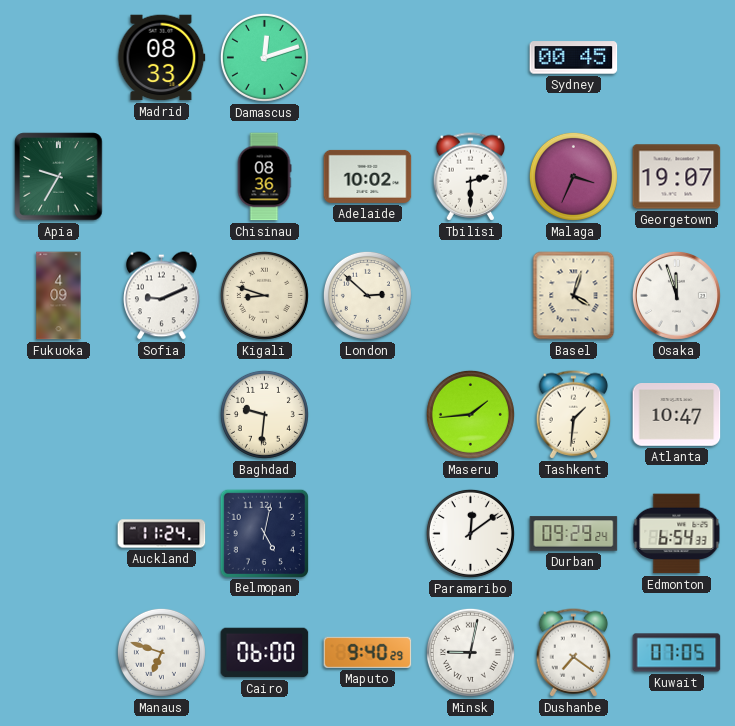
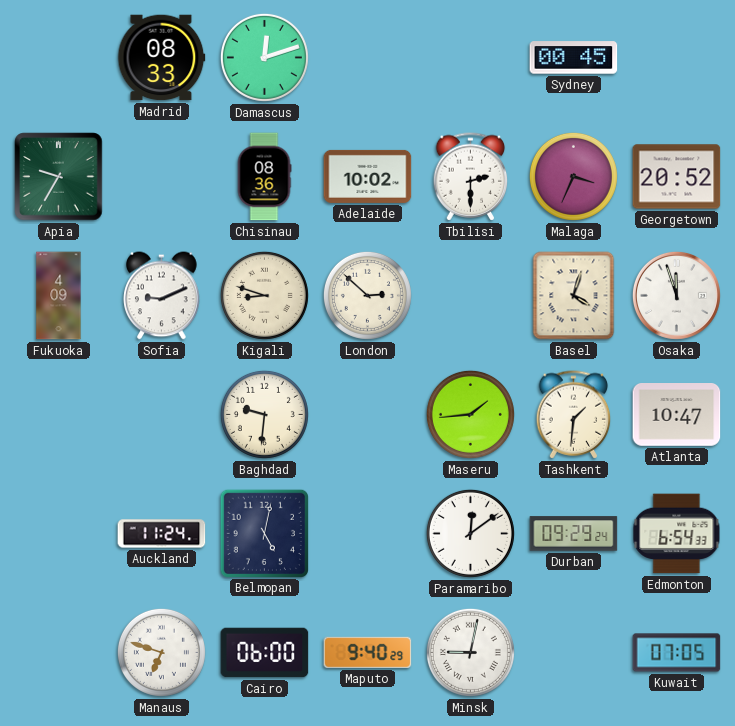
Georgetown: 19:07 -> 20:52 (677, 177)
Dushanbe: 7:21 -> none (574, 653)
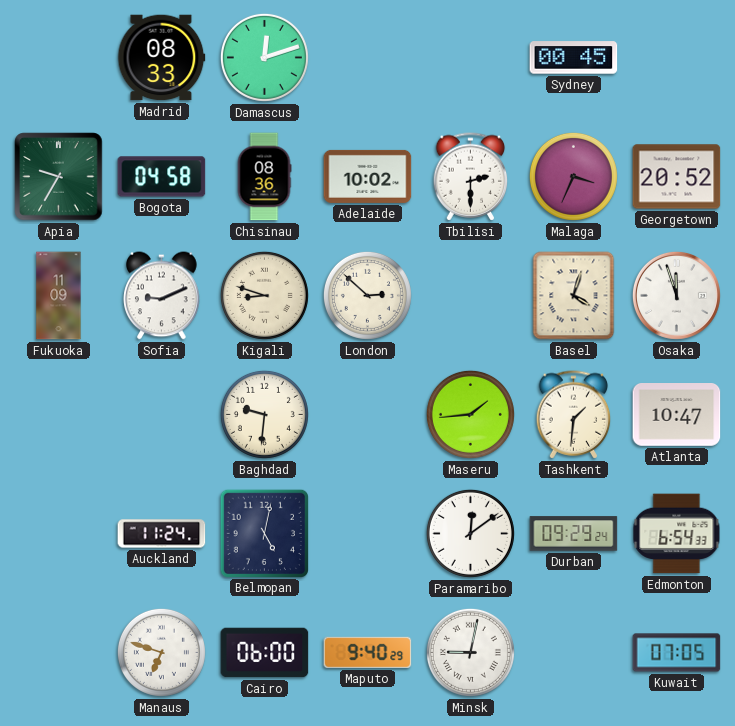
Bogota: none -> 04:58 (162, 177)
Fukuoka: 4:09 -> 11:09 (59, 296)
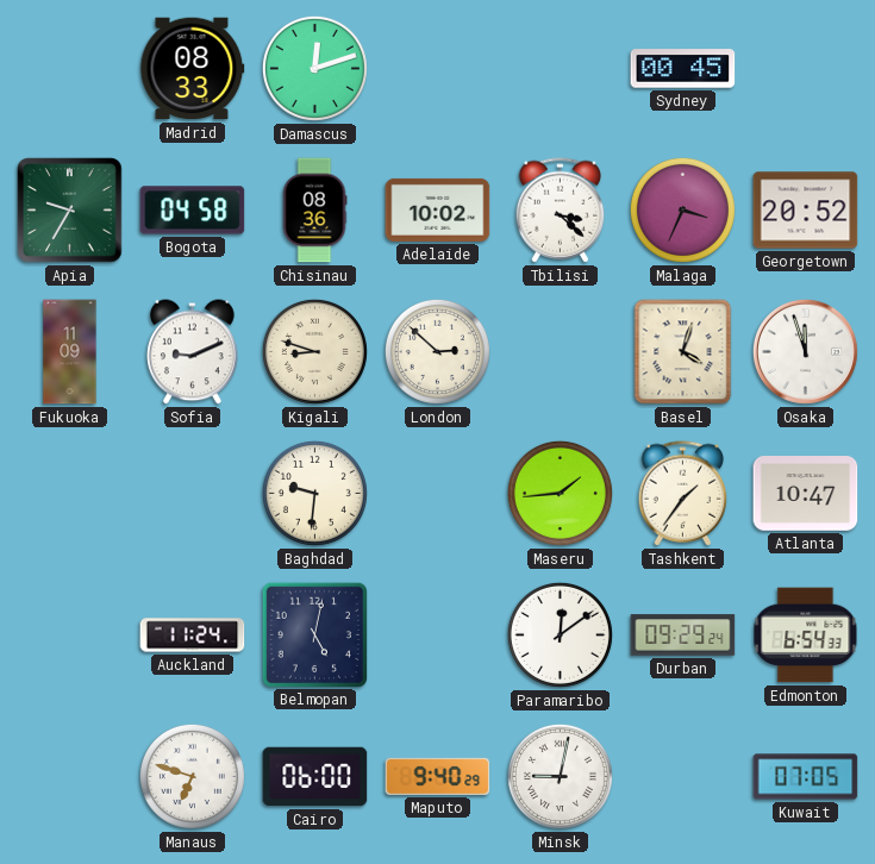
Tbilisi: 2:30 -> 3:22 (561, 211)
Tashkent: 1:31 -> 1:36 (683, 494)
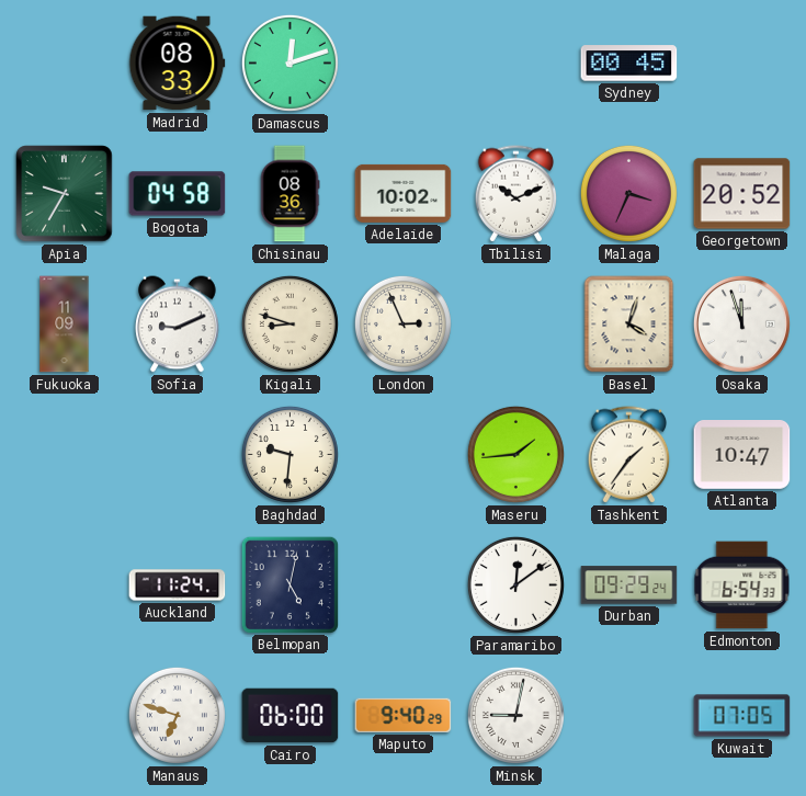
Tbilisi: 3:22 -> 10:11 (516, 194)
London: 2:52 -> 2:56 (402, 323)
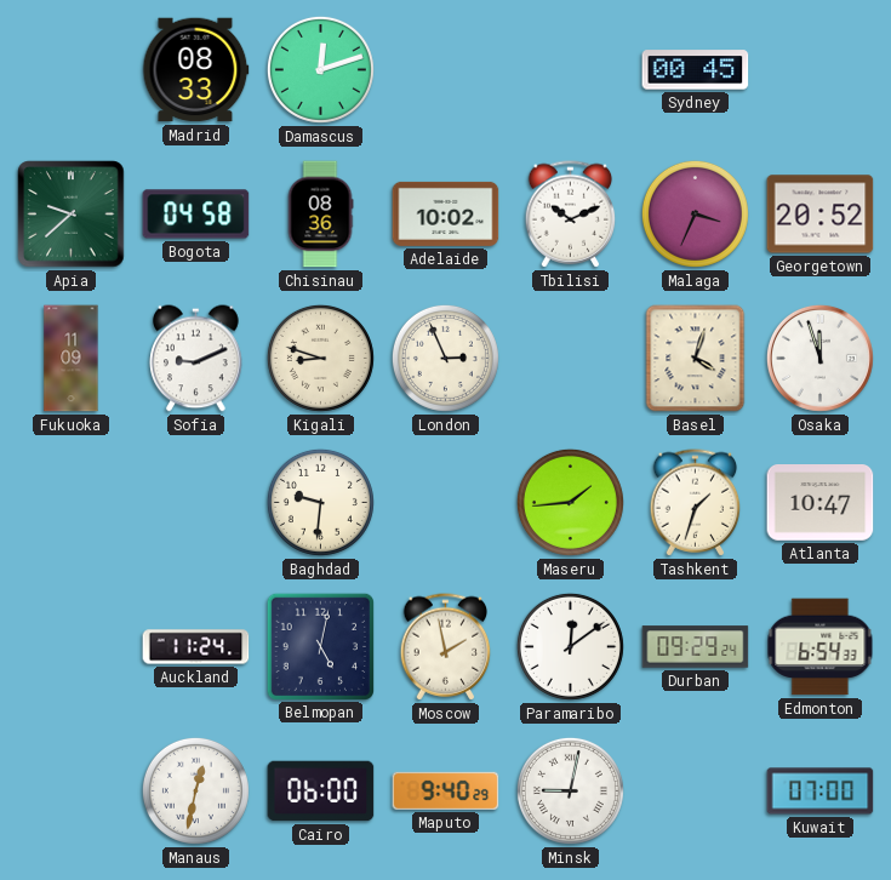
Apia: 9:35 -> 9:38 (72, 215)
Tashkent: 1:36 -> 1:33 (696, 503)
Moscow: none -> 1:58 (446, 647)
Manaus: 6:48 -> 12:32 (195, 790)
Kuwait: 07:05 -> 07:00 (821, 792)
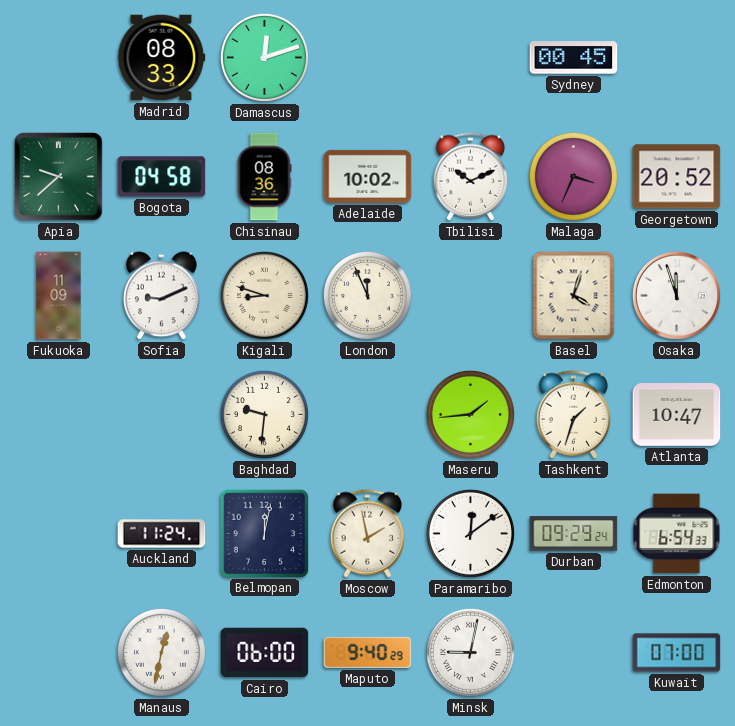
London: 2:56 -> 11:56 (367, 295)
Belmopan: 5:02 -> 12:02 (264, 533)
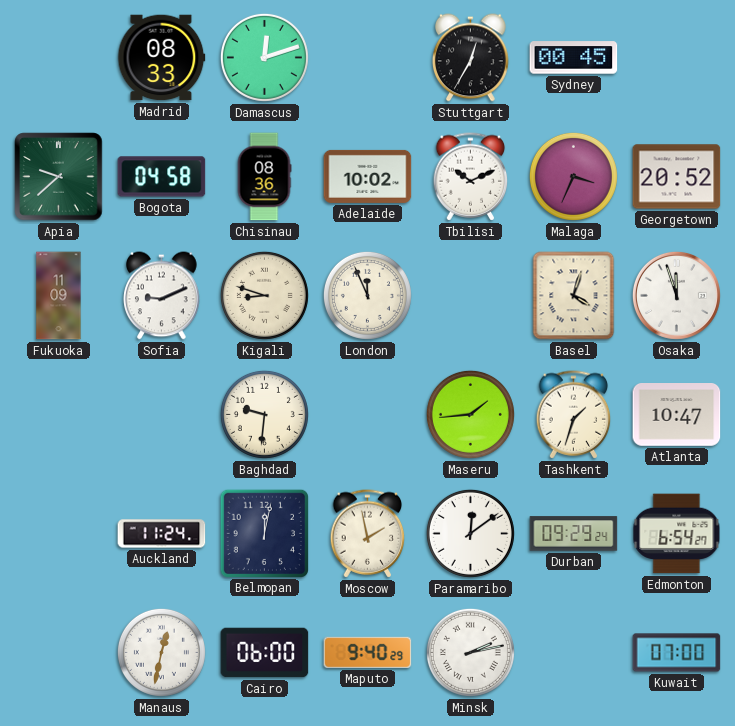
Stuttgart: none -> 12:35 (471, 58)
Edmonton: 6:54:33 -> 6:54:27 (677, 534)
Minsk: 9:02 -> 2:13 (470, 652)
